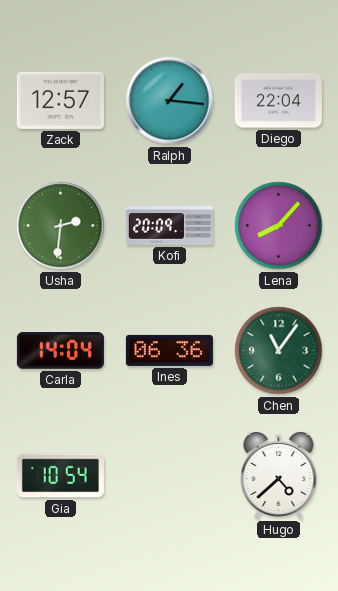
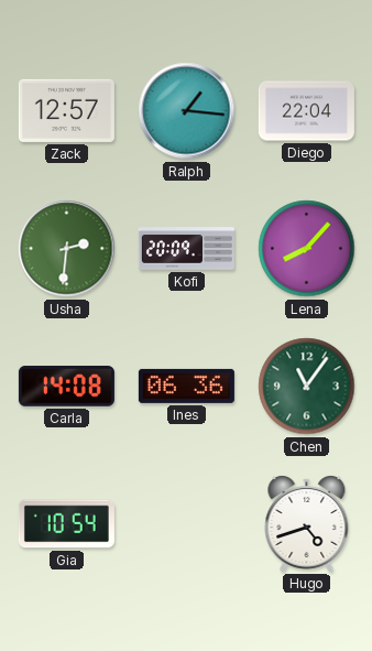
Carla: 14:04 -> 14:08 (66, 387)
Hugo: 4:38 -> 4:42 (307, 523)
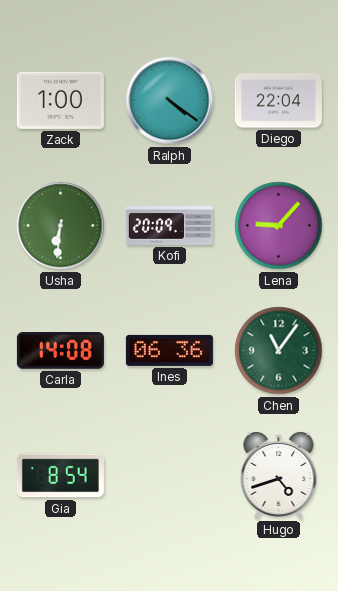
Zack: 12:57 -> 1:00 (60, 100)
Ralph: 1:16 -> 4:21 (170, 101)
Usha: 2:31 -> 6:31 (61, 226)
Lena: 8:07 -> 9:07 (279, 226)
Gia: 10:54 -> 8:54 (60, 476)
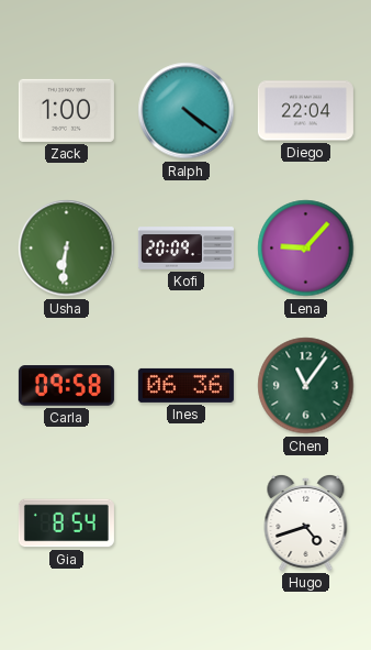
Carla: 14:08 -> 09:58 (66, 386)
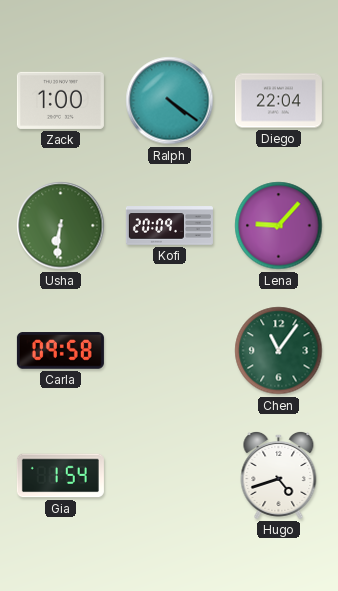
Ines: 06:36 -> none (185, 385)
Gia: 8:54 -> 1:54 (60, 476)
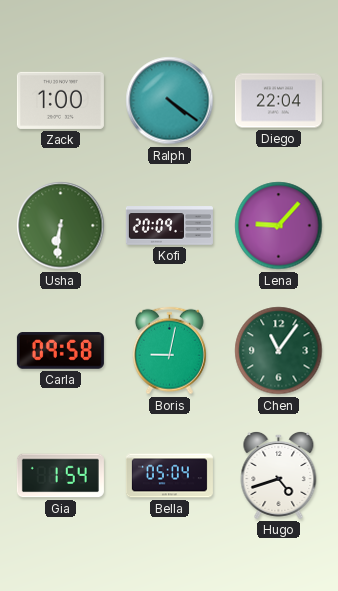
Boris: none -> 9:02 (169, 351)
Bella: none -> 05:04 (169, 476)
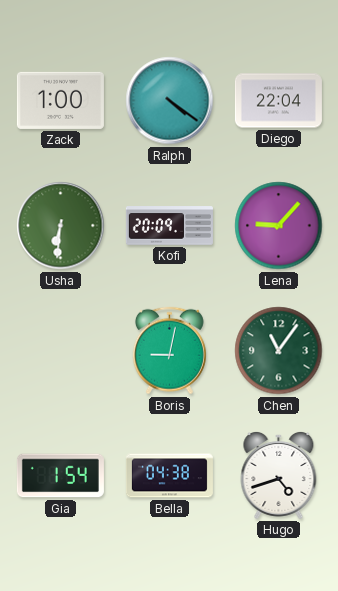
Carla: 09:58 -> none (60, 351)
Bella: 05:04 -> 04:38 (169, 476)
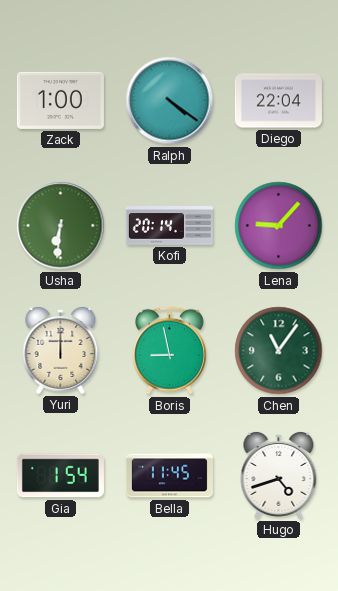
Kofi: 20:09 -> 20:14 (169, 226)
Yuri: none -> 12:00 (61, 350)
Boris: 9:02 -> 8:58 (169, 351)
Bella: 04:38 -> 11:45 (169, 476)
